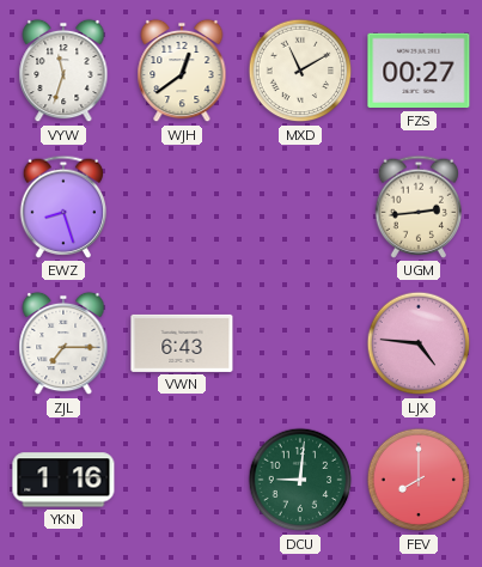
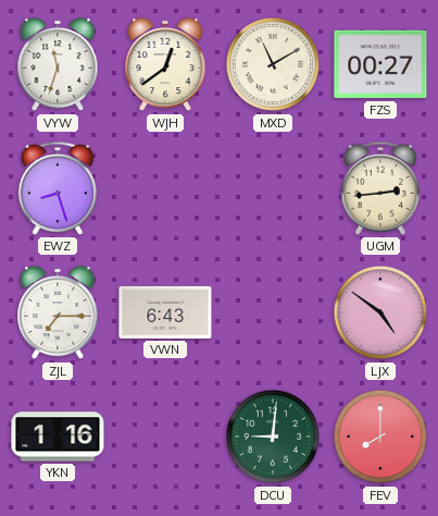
LJX: 4:46 -> 4:51 (380, 312)
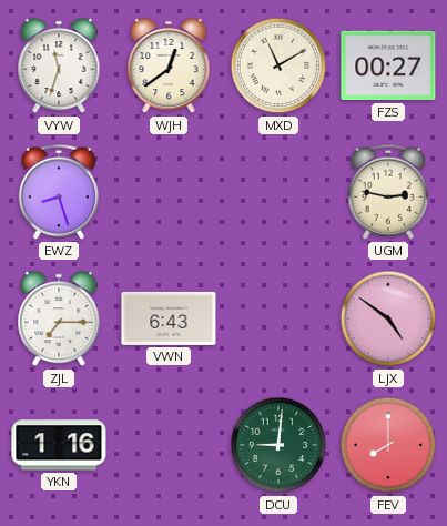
UGM: 2:44 -> 2:47 (387, 192)
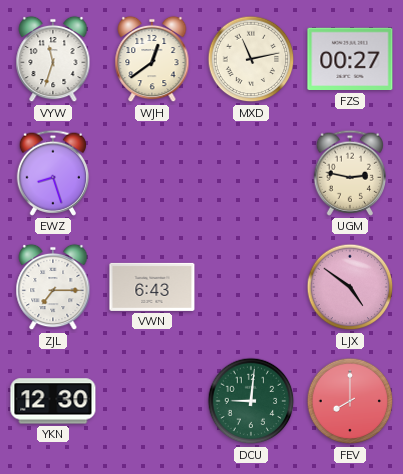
MXD: 11:10 -> 11:13 (251, 59)
YKN: 1:16 -> 12:30 (53, 401)
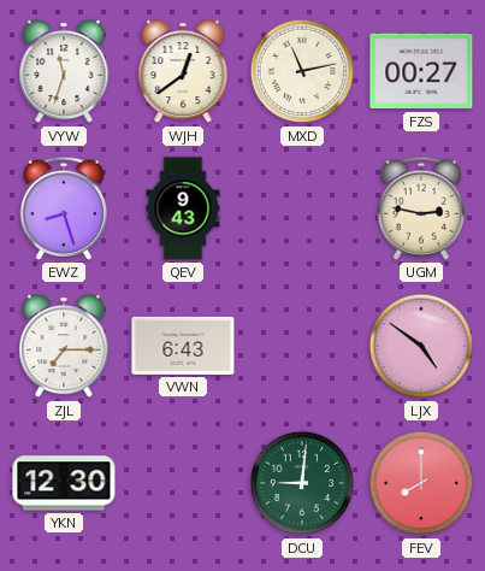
QEV: none -> 9:43 (183, 208)
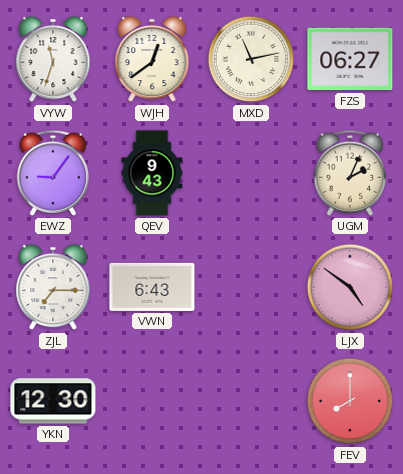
FZS: 00:27 -> 06:27 (350, 59)
EWZ: 8:27 -> 9:06 (52, 173)
UGM: 2:47 -> 2:04 (349, 173)
DCU: 9:01 -> none (302, 483)
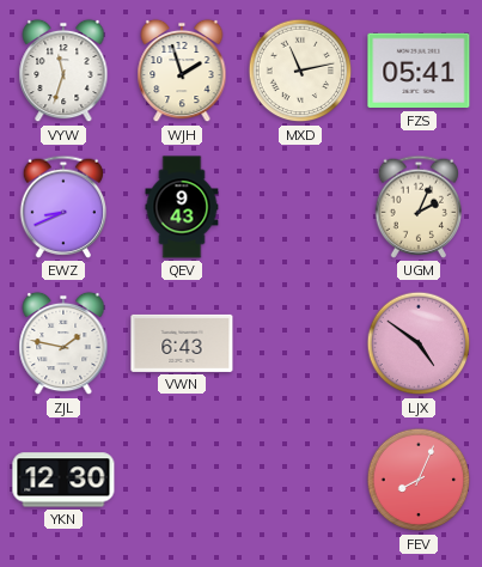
WJH: 12:39 -> 1:57 (182, 71)
FZS: 06:27 -> 05:41 (419, 71)
EWZ: 9:06 -> 8:41 (62, 207)
ZJL: 7:15 -> 1:47 (63, 343)
FEV: 8:00 -> 8:04 (419, 480)
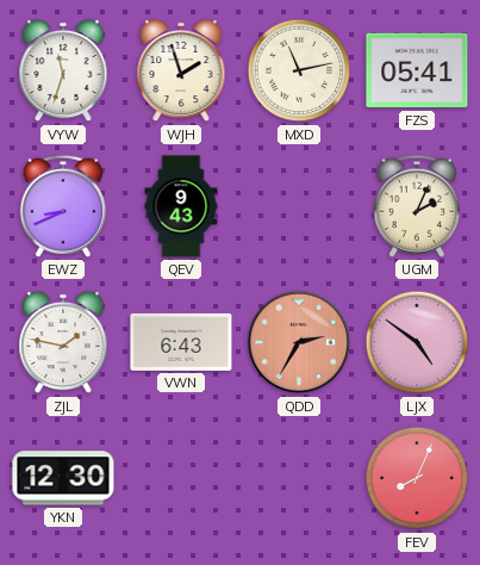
QDD: none -> 2:35 (299, 342)
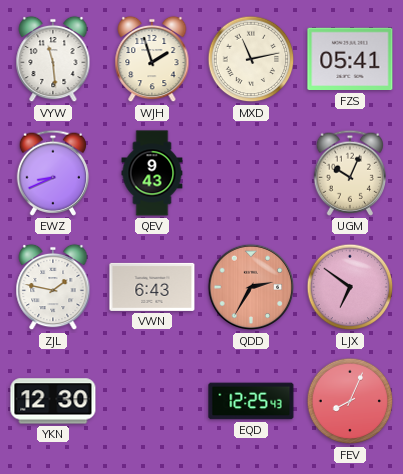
VYW: 11:33 -> 11:29 (53, 59)
UGM: 2:04 -> 10:04 (349, 173)
LJX: 4:51 -> 6:51 (350, 287)
EQD: none -> 12:25 (251, 401)
